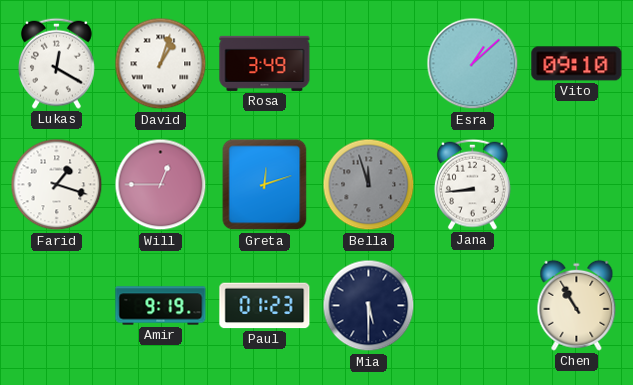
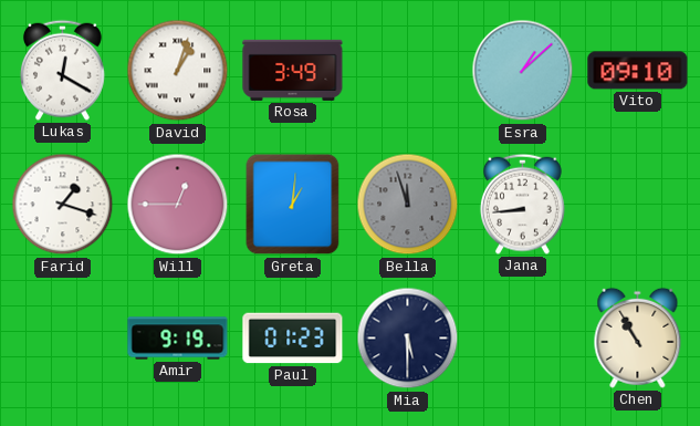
Greta: 12:12 -> 1:01 (293, 205)
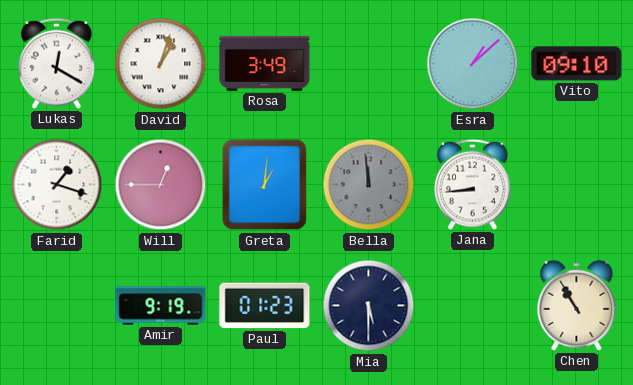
Bella: 11:57 -> 11:59 (369, 185)
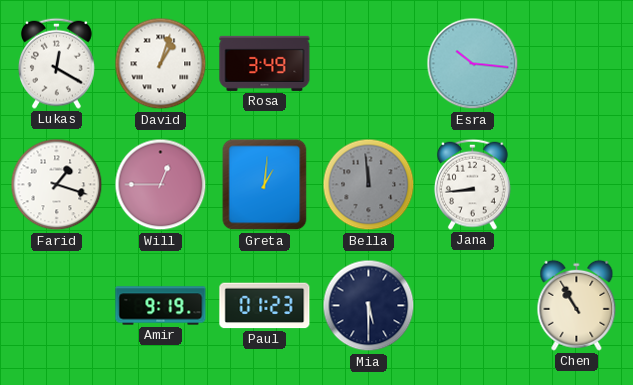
Esra: 1:08 -> 10:16 (473, 64)
Vito: 09:10 -> none (577, 64)
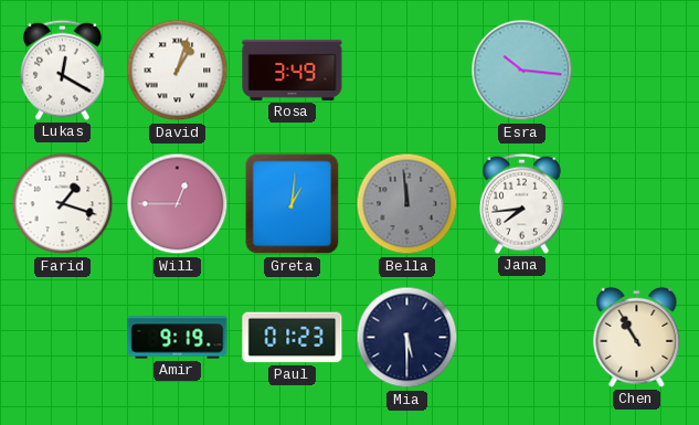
Jana: 8:44 -> 7:44 (521, 203)
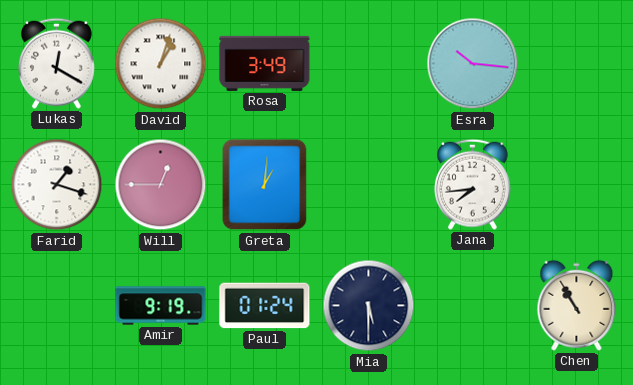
Bella: 11:59 -> none (407, 204)
Paul: 01:23 -> 01:24 (265, 306)
